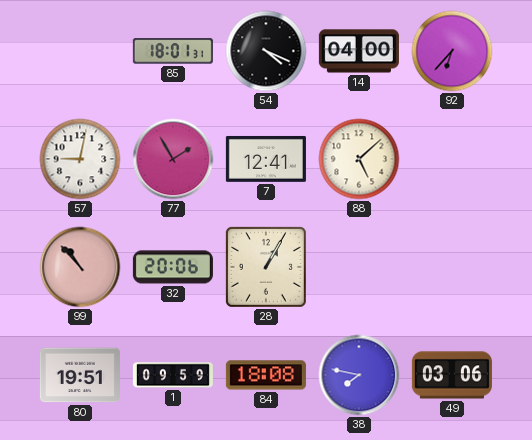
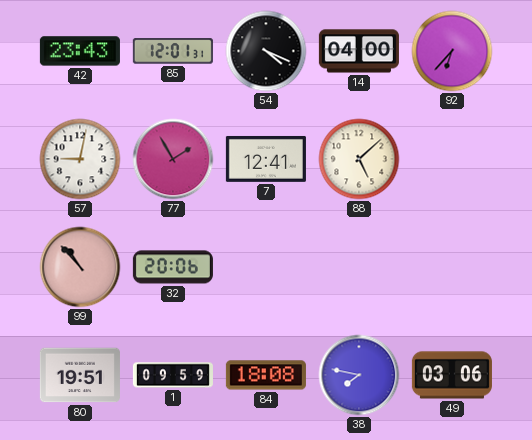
42: none -> 23:43 (80, 51)
85: 18:01 -> 12:01 (173, 51)
28: 1:05 -> none (266, 267)
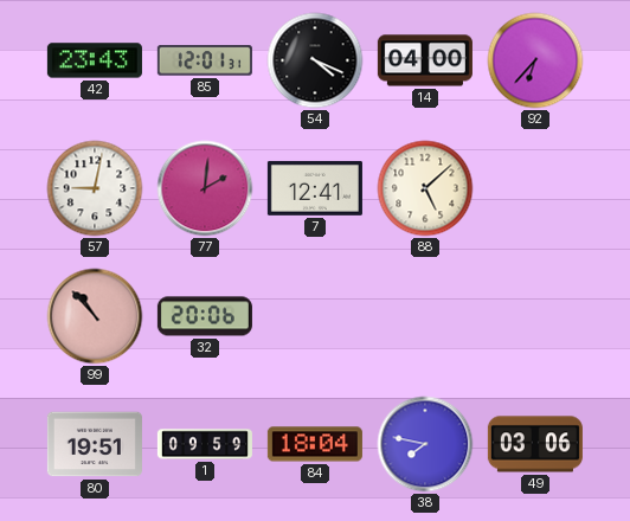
77: 1:55 -> 2:01 (205, 188)
84: 18:08 -> 18:04 (315, 444)
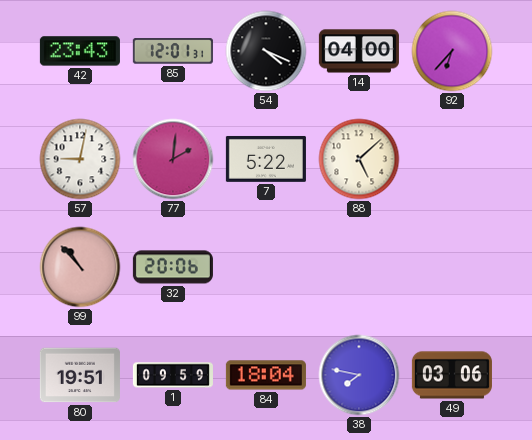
7: 12:41 -> 5:22 (266, 159)
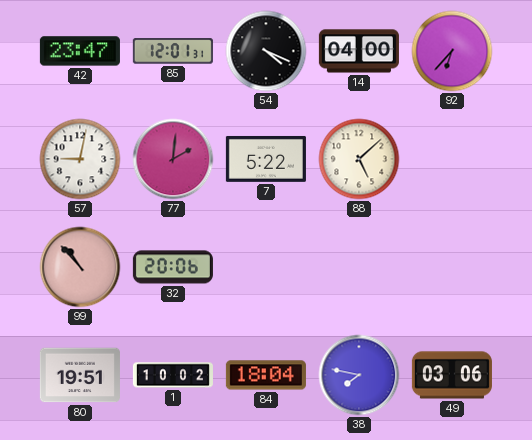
42: 23:43 -> 23:47 (80, 51)
1: 09:59 -> 10:02 (173, 375)
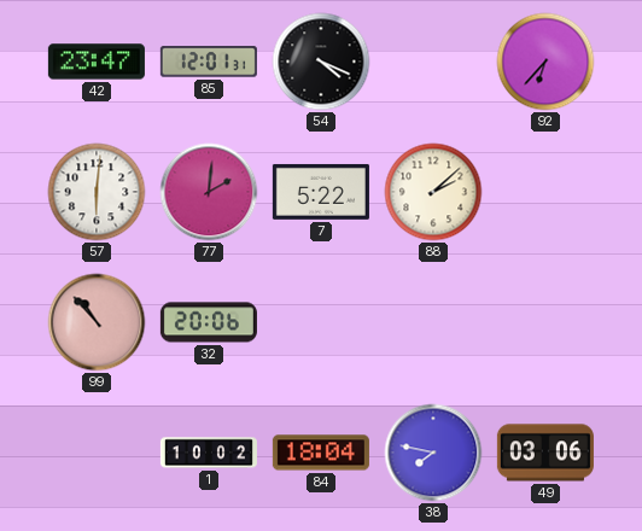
14: 04:00 -> none (359, 51)
57: 9:02 -> 6:01 (97, 192)
88: 5:08 -> 2:08 (433, 192)
80: 19:51 -> none (80, 375)
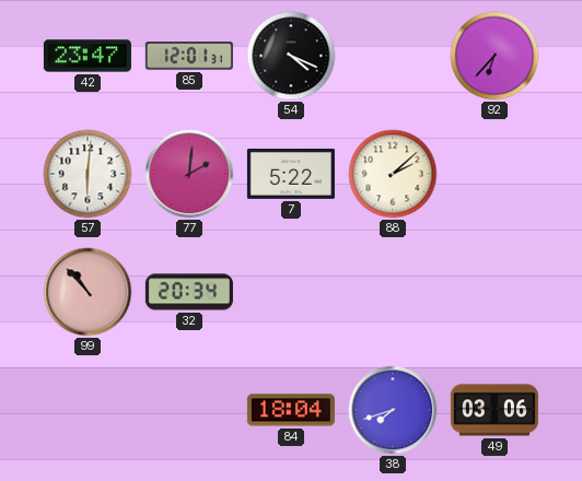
32: 20:06 -> 20:34 (189, 292)
1: 10:02 -> none (209, 453)
38: 7:47 -> 7:42 (393, 410)
